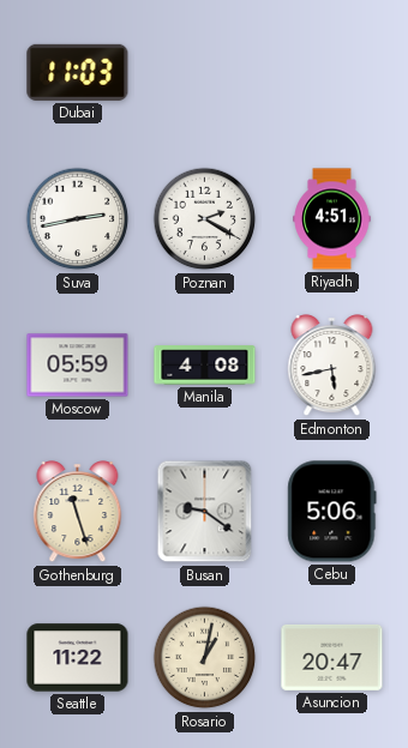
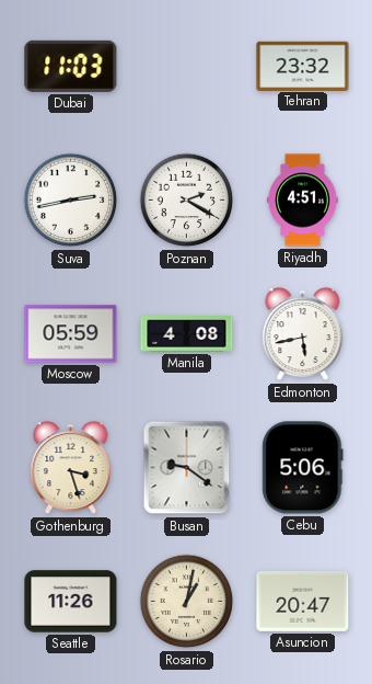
Tehran: none -> 23:32 (303, 66)
Gothenburg: 11:27 -> 3:27 (71, 468)
Seattle: 11:22 -> 11:26 (71, 602)
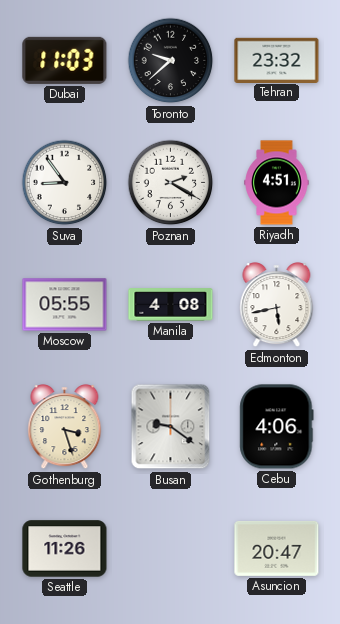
Toronto: none -> 9:38 (171, 61)
Suva: 2:43 -> 8:54 (65, 183)
Moscow: 05:59 -> 05:55 (65, 305)
Cebu: 5:06 -> 4:06 (277, 427)
Rosario: 1:02 -> none (187, 602)
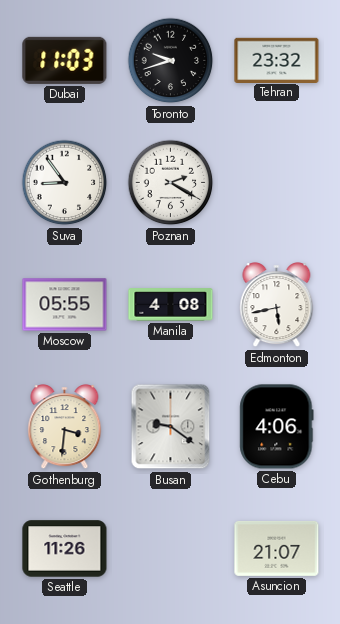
Toronto: 9:38 -> 9:42 (171, 61)
Riyadh: 4:51 -> none (277, 183)
Gothenburg: 3:27 -> 3:31 (65, 427)
Asuncion: 20:47 -> 21:07 (277, 548)
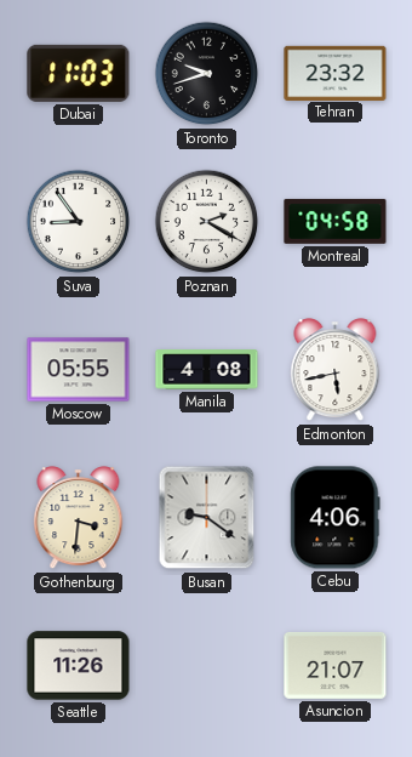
Montreal: none -> 04:58 (336, 221)
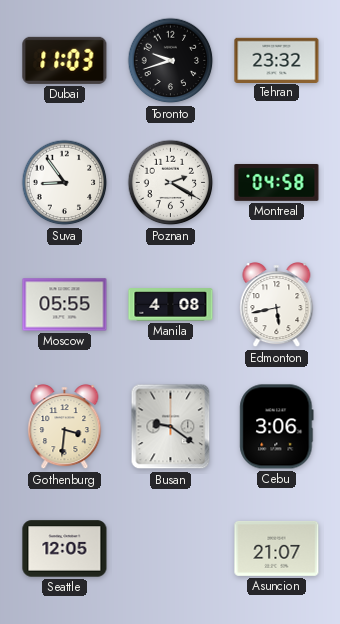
Cebu: 4:06 -> 3:06 (277, 427)
Seattle: 11:26 -> 12:05 (65, 549)
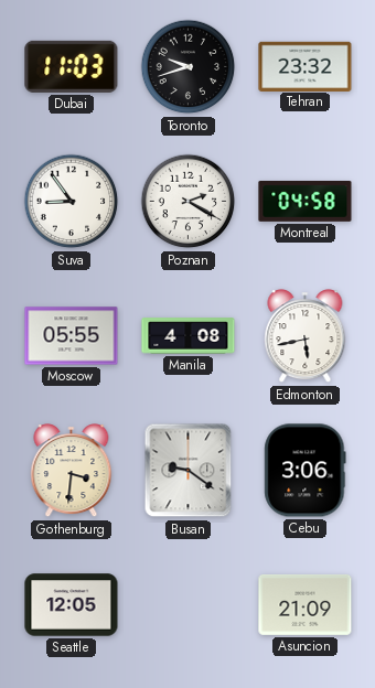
Asuncion: 21:07 -> 21:09 (306, 604)
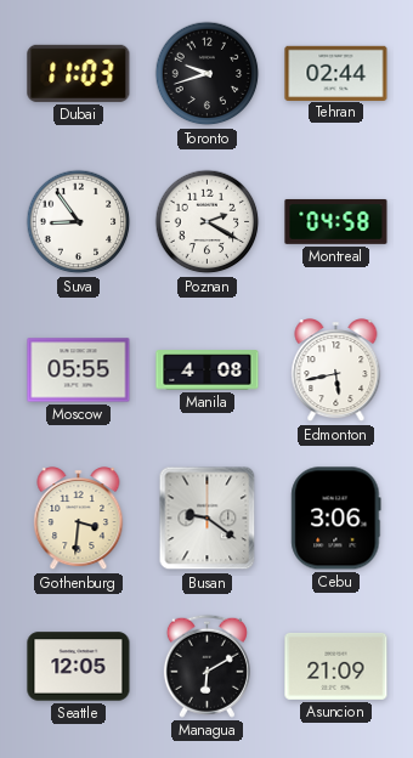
Tehran: 23:32 -> 02:44 (336, 73)
Managua: none -> 6:10 (206, 666)
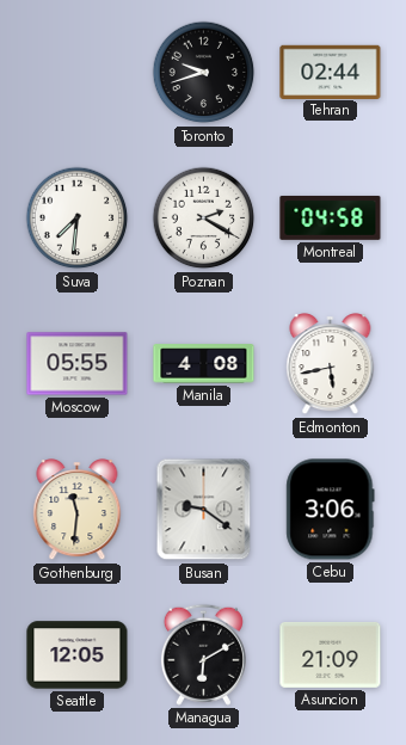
Dubai: 11:03 -> none (79, 73)
Suva: 8:54 -> 7:31 (78, 218)
Gothenburg: 3:31 -> 11:31 (78, 510)
